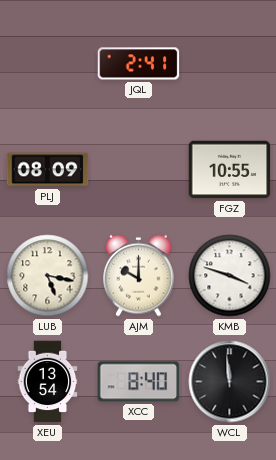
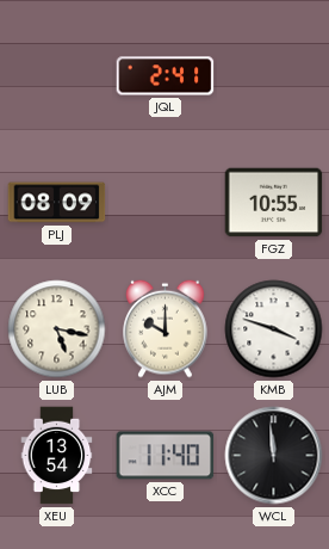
XCC: 8:40 -> 11:40 (166, 456)
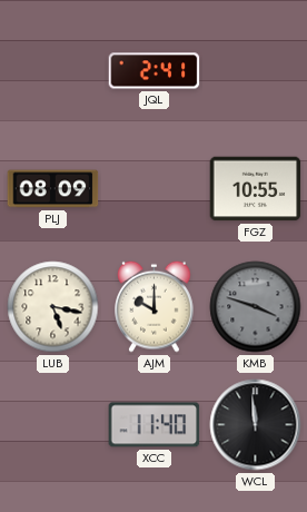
KMB dial: white -> grey (256, 307)
XEU: 13:54 -> none (57, 456)
